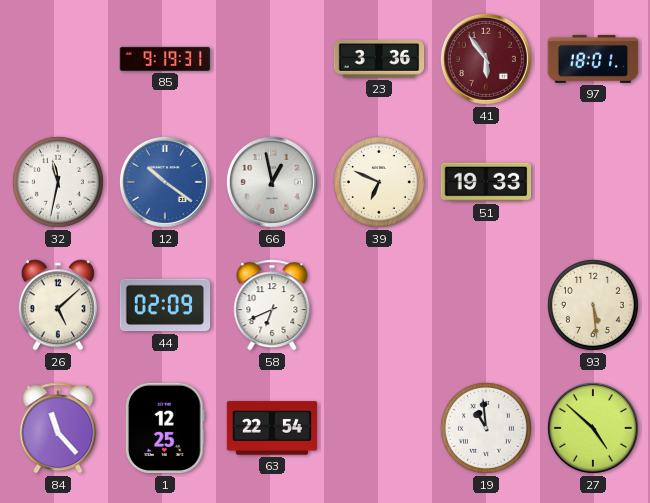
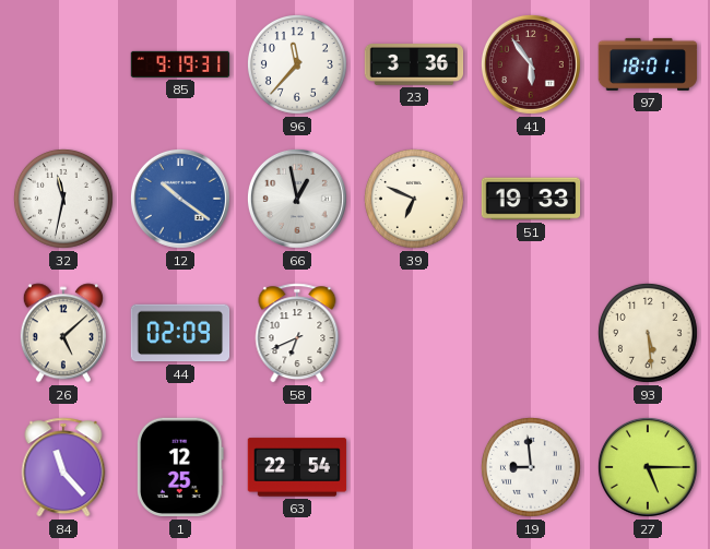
96: none -> 11:37 (297, 64)
19: 10:59 -> 8:59 (531, 467)
27: 4:52 -> 5:15 (648, 467)
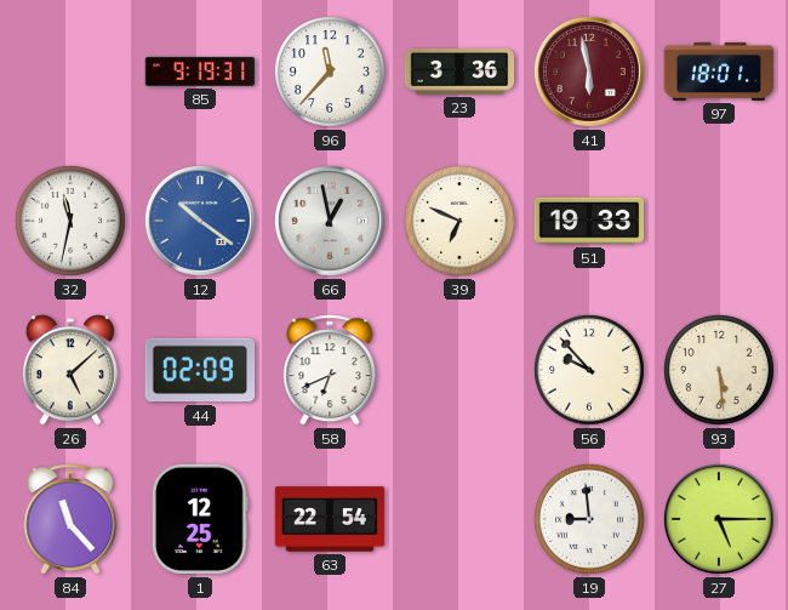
41: 5:54 -> 5:58 (589, 72)
56: none -> 9:53 (589, 370)
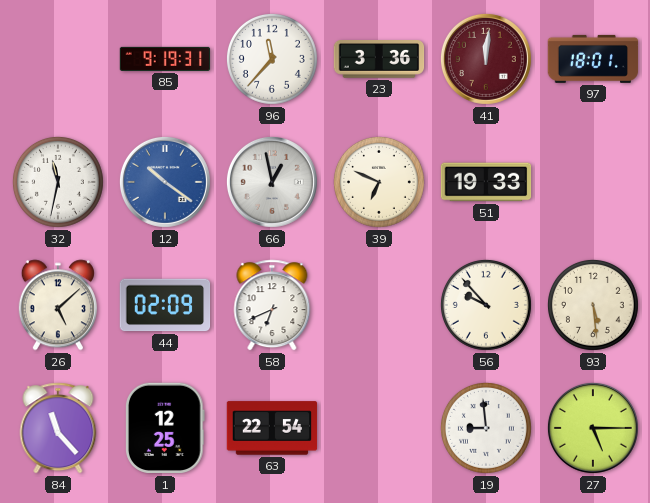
41: 5:58 -> 12:01 (486, 59)
